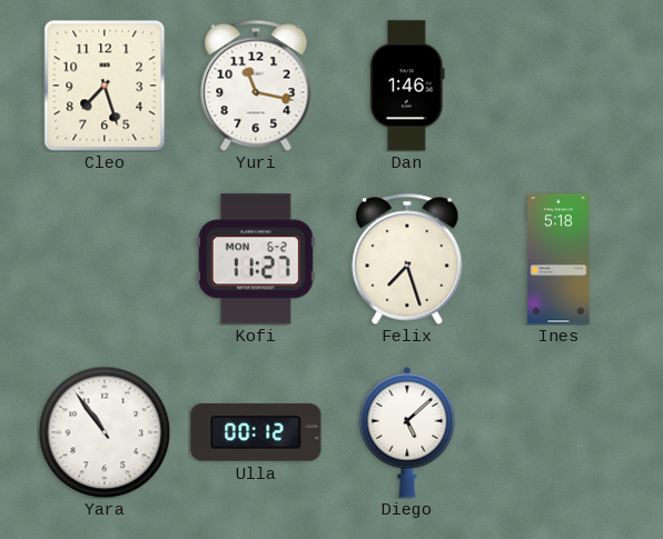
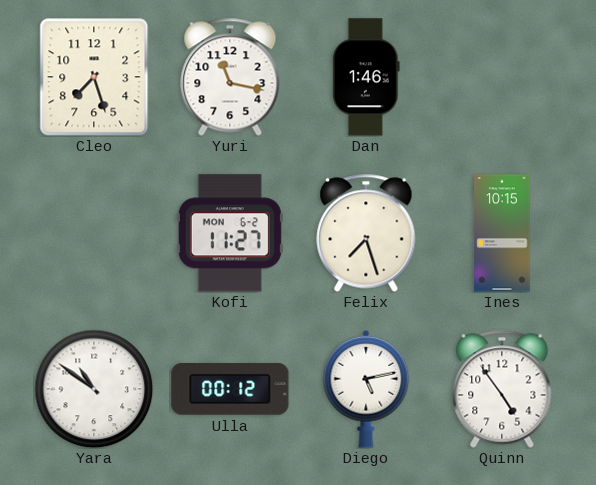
Ines: 5:18 -> 10:15 (502, 233)
Yara: 10:54 -> 10:51 (94, 389)
Diego: 5:08 -> 5:13 (366, 389)
Quinn: none -> 4:54 (502, 389)
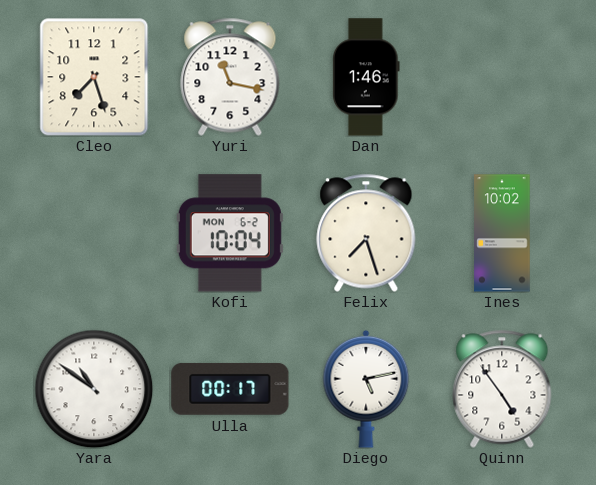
Kofi: 11:27 -> 10:04 (230, 233)
Ines: 10:15 -> 10:02 (502, 233)
Ulla: 00:12 -> 00:17 (230, 389)
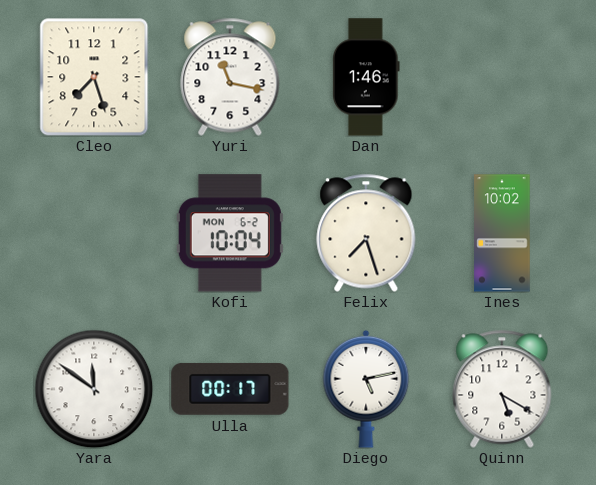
Yara: 10:51 -> 11:51 (94, 389)
Quinn: 4:54 -> 5:20 (502, 389)
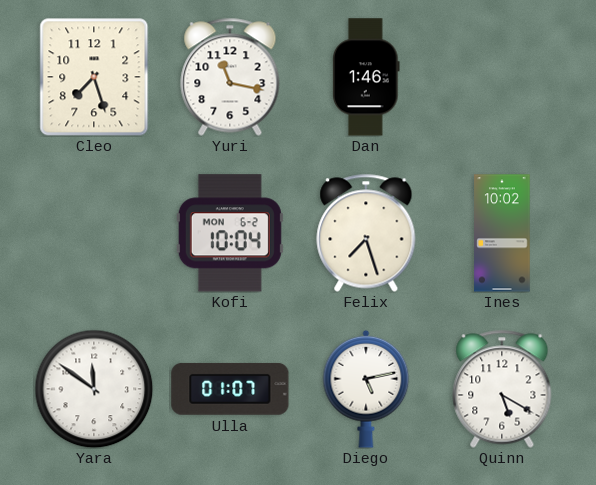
Ulla: 00:17 -> 01:07 (230, 389)
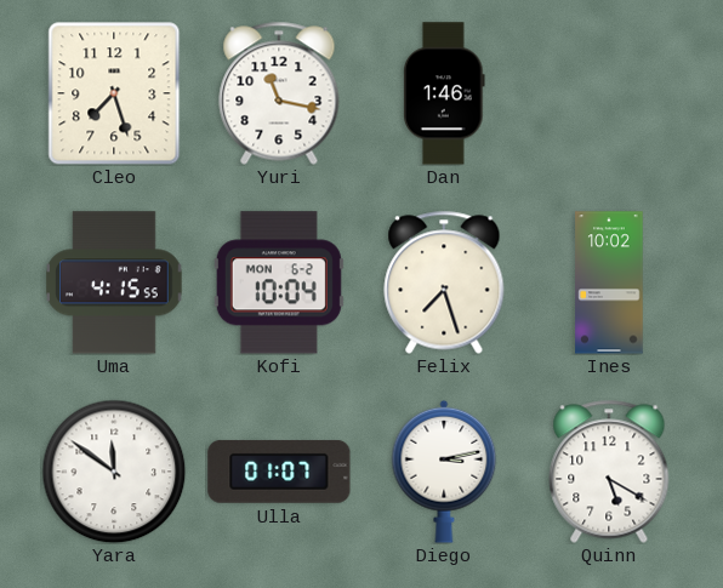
Uma: none -> 4:15 (114, 282)
Diego: 5:13 -> 3:13 (444, 472)
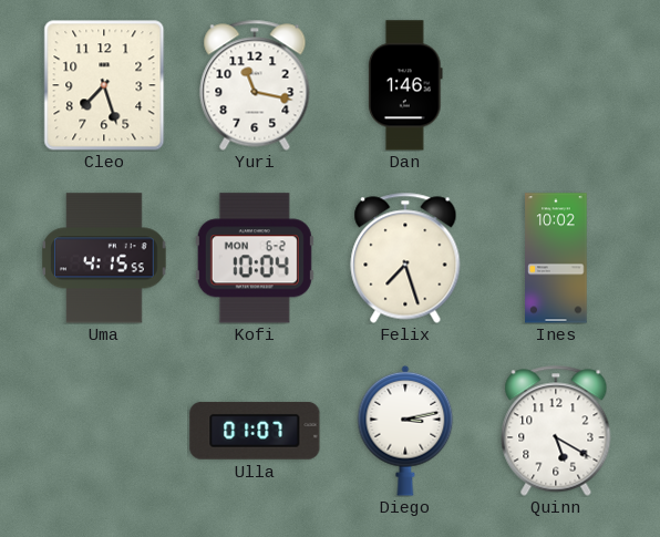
Yara: 11:51 -> none (114, 472)
